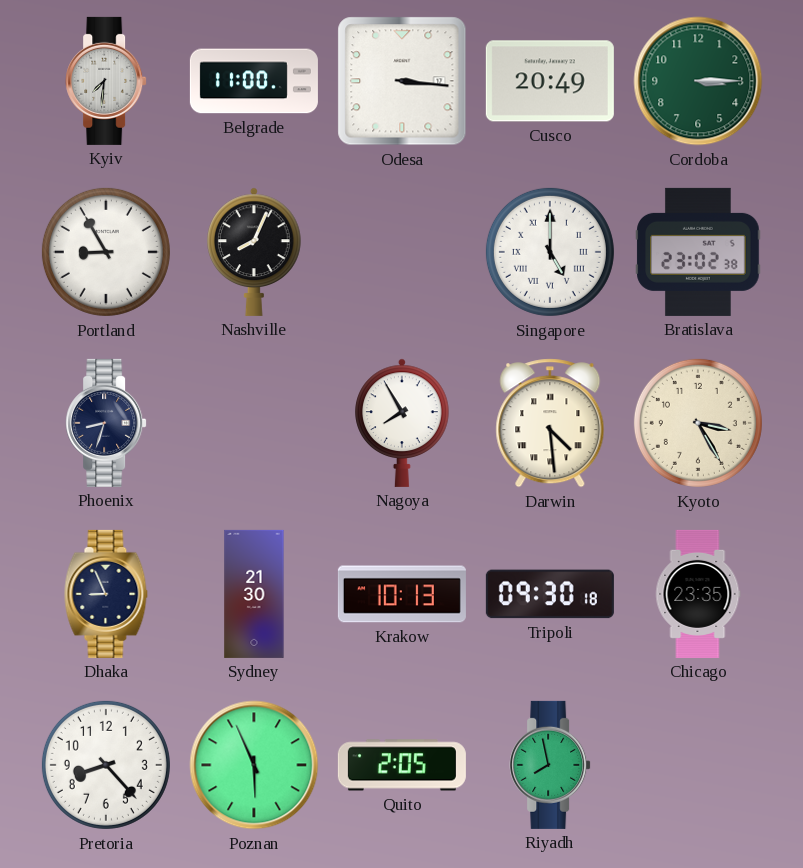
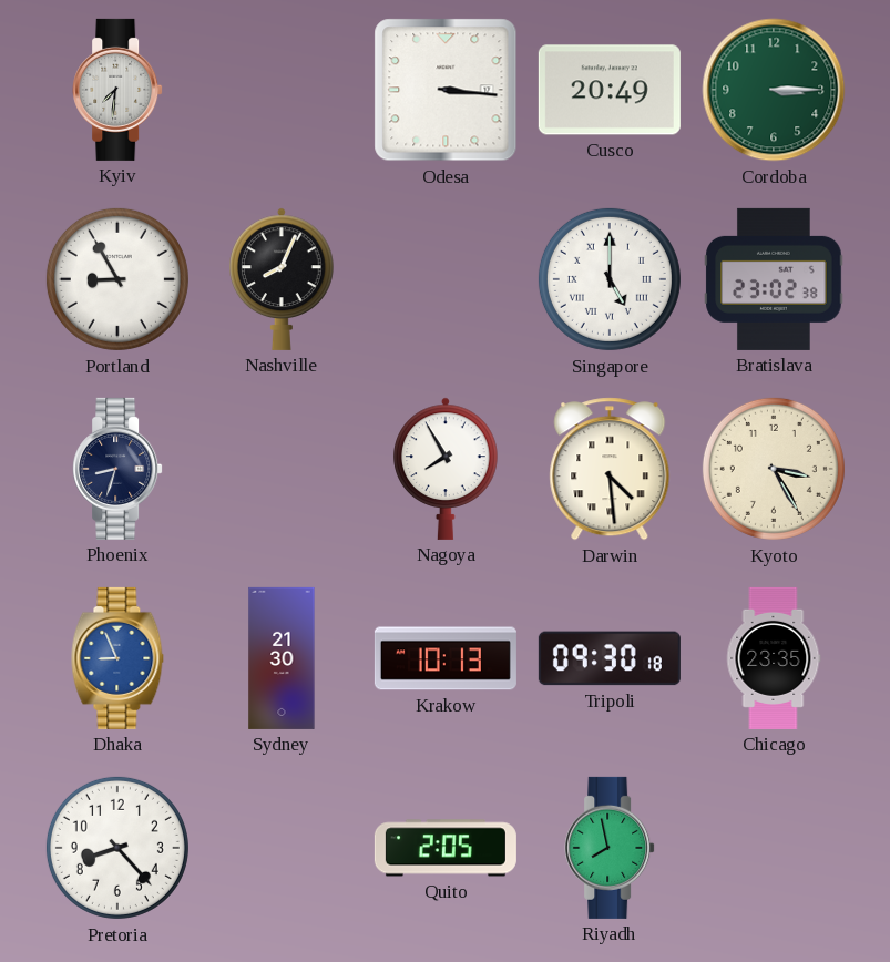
Belgrade: 11:00 -> none (254, 81)
Dhaka dial: navy -> blue (117, 658)
Poznan: 5:56 -> none (254, 765)
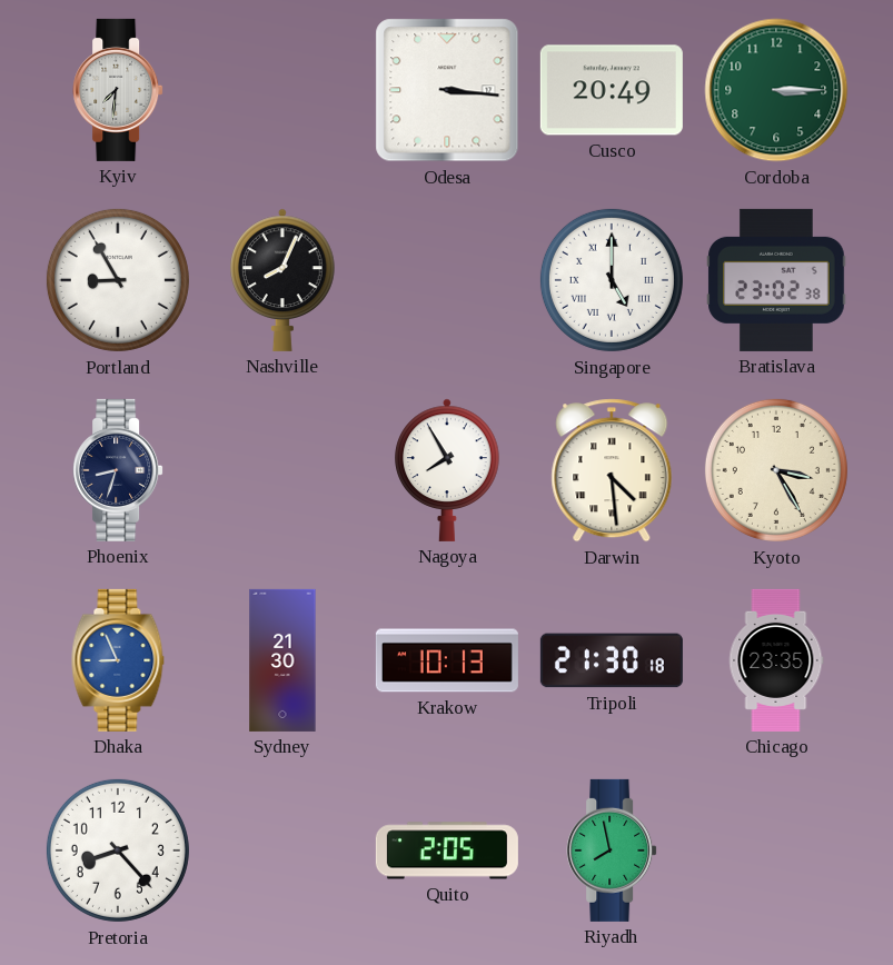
Tripoli: 09:30 -> 21:30 (612, 660)
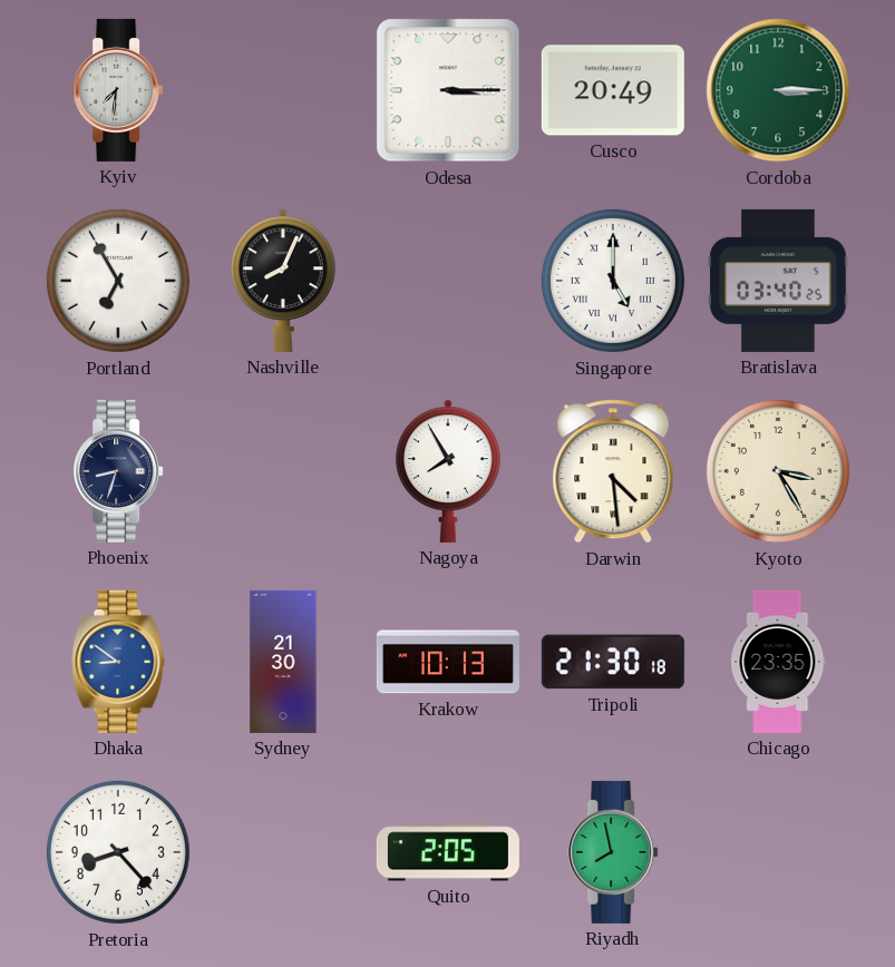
Odesa: 3:16 -> 3:15 (448, 90)
Portland: 8:55 -> 6:55 (118, 281)
Bratislava: 23:02 -> 03:40 (778, 281)
Dhaka: 8:56 -> 8:51 (118, 662)
